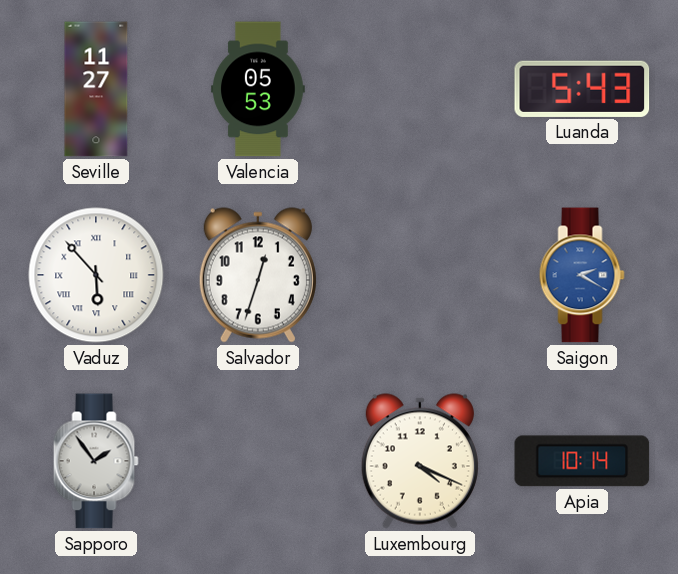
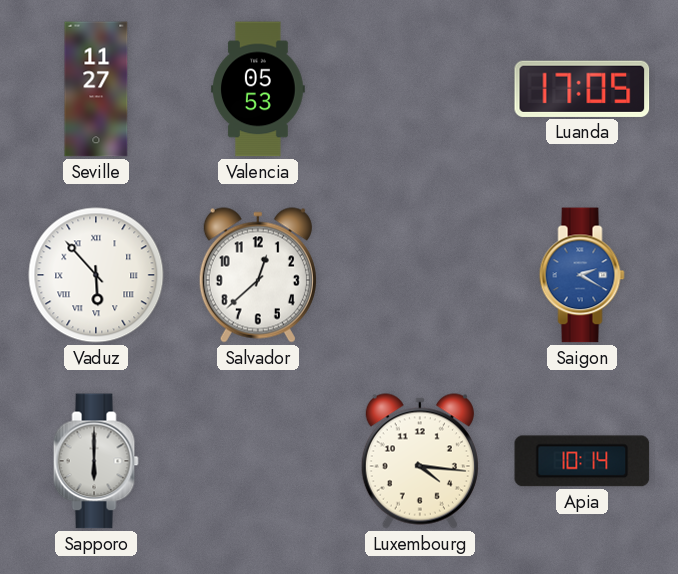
Luanda: 5:43 -> 17:05 (582, 89)
Salvador: 12:33 -> 12:38 (258, 275)
Sapporo: 1:54 -> 6:00 (96, 461)
Luxembourg: 4:19 -> 4:16 (420, 461)
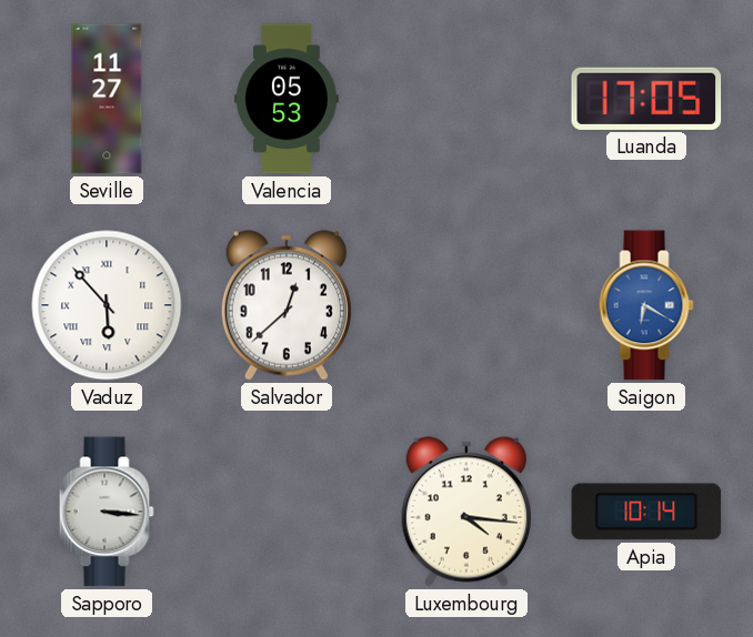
Saigon: 2:20 -> 6:20 (646, 305)
Sapporo: 6:00 -> 3:16 (107, 512)
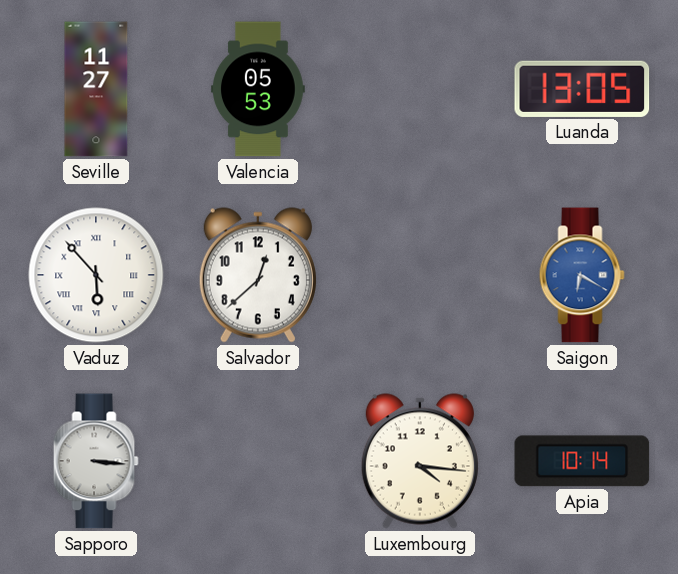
Luanda: 17:05 -> 13:05 (582, 89)
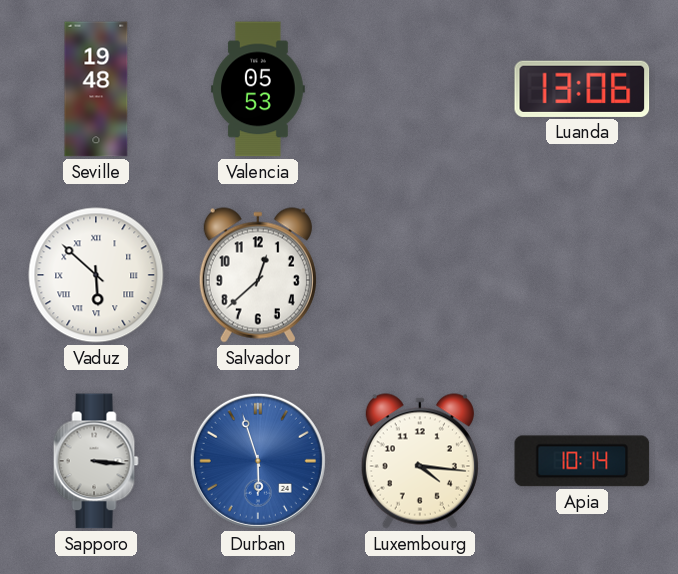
Seville: 11:27 -> 19:48 (96, 89)
Luanda: 13:05 -> 13:06 (582, 89)
Vaduz: 5:53 -> 5:52 (96, 275)
Saigon: 6:20 -> none (582, 275)
Durban: none -> 5:57 (258, 461)
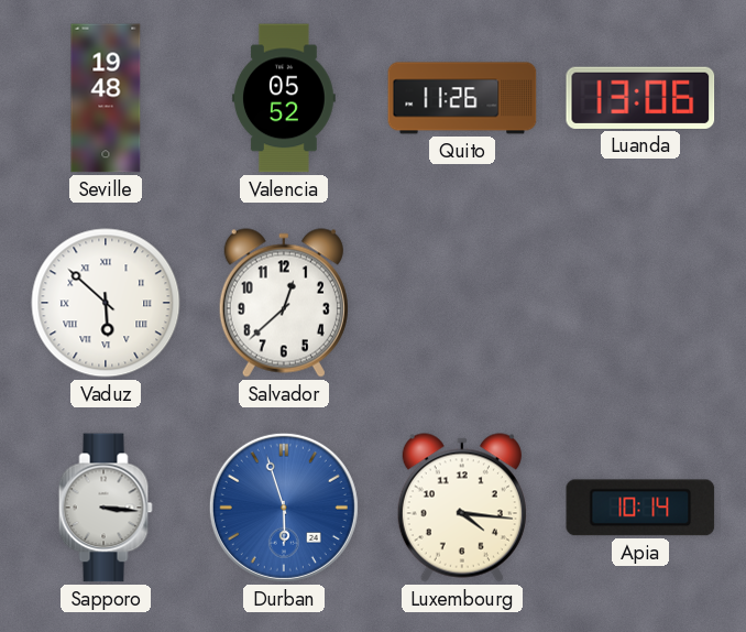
Valencia: 05:53 -> 05:52 (285, 98)
Quito: none -> 11:26 (462, 98)
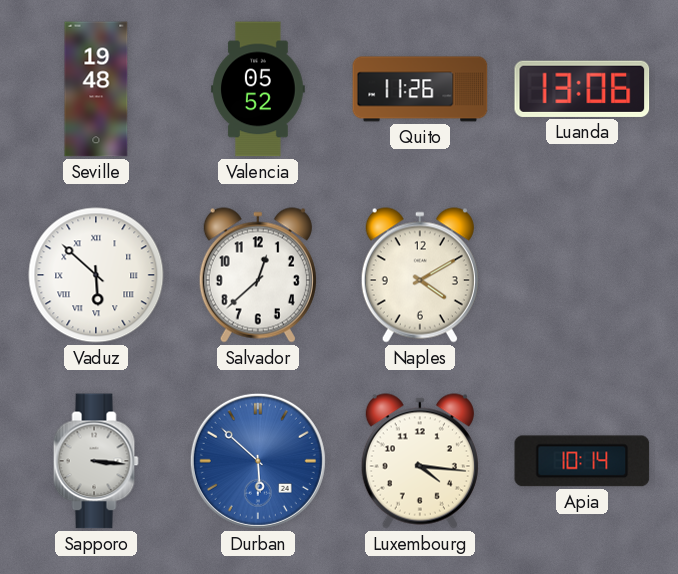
Naples: none -> 4:10 (420, 275)
Durban: 5:57 -> 5:52 (258, 461)
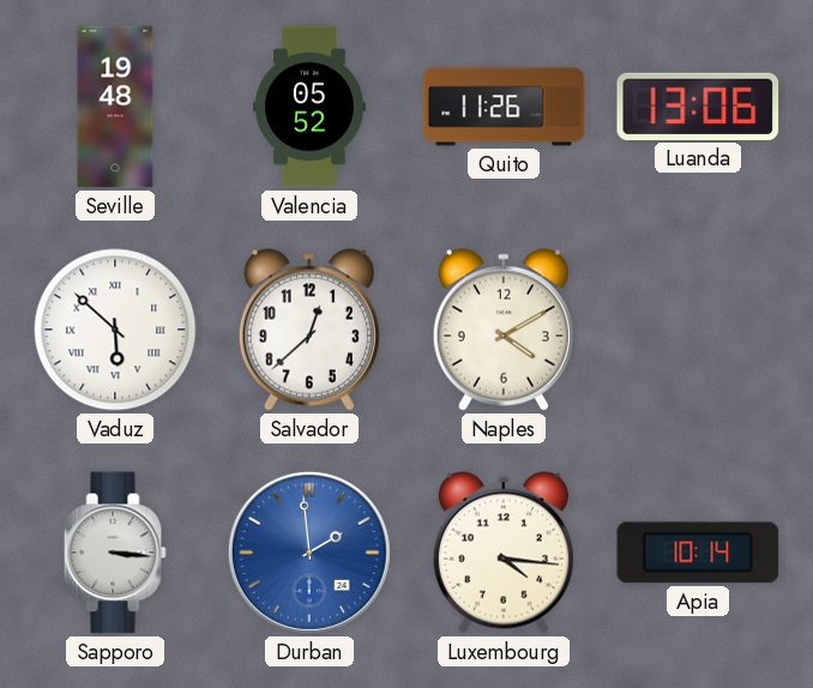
Durban: 5:52 -> 1:59 (309, 553)
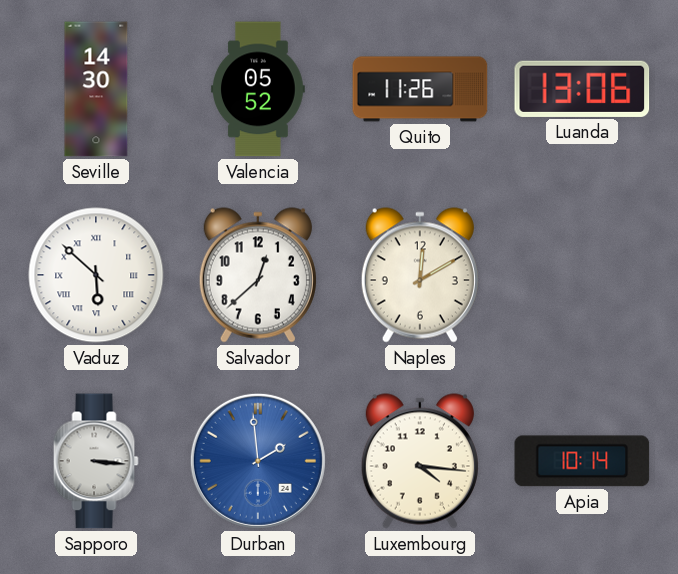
Seville: 19:48 -> 14:30 (96, 89)
Naples: 4:10 -> 12:10 (420, 275)
